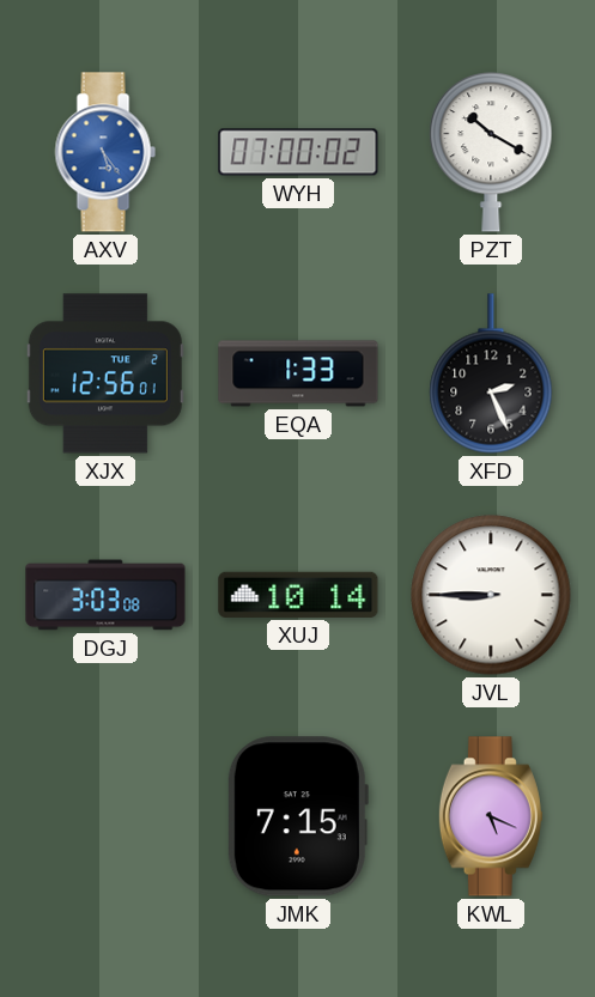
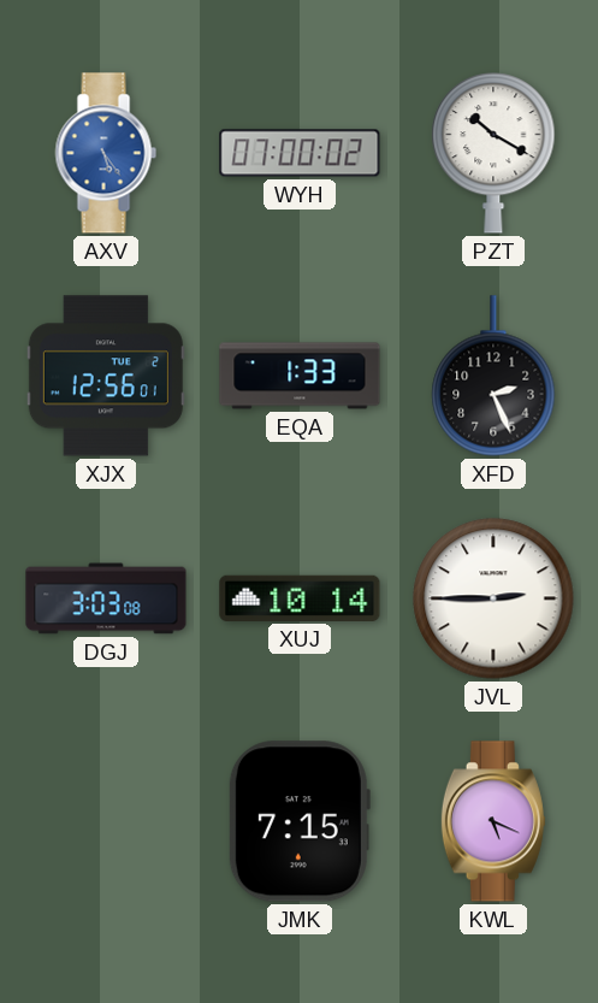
JVL: 8:45 -> 2:45 (493, 598)
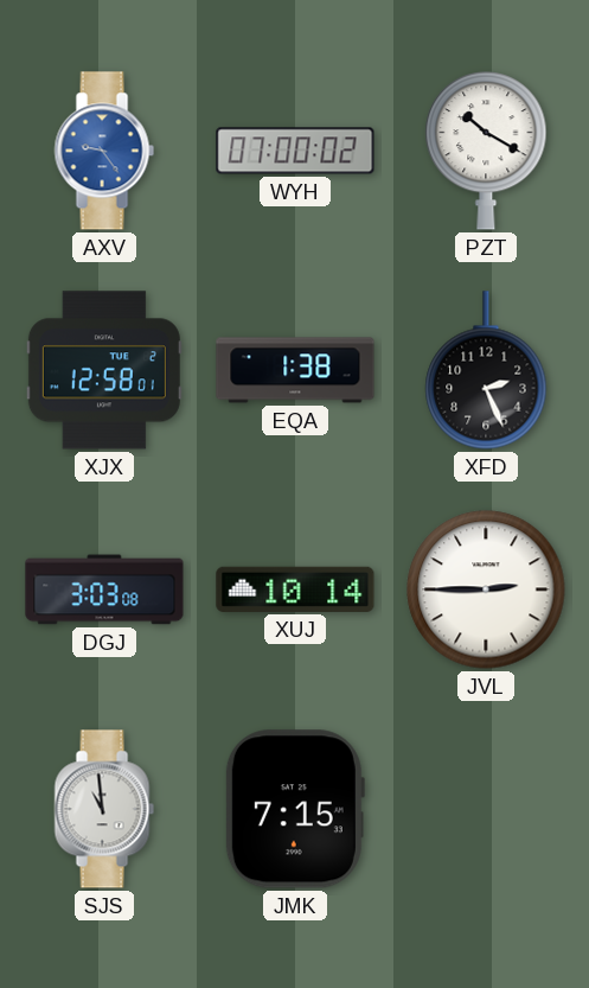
AXV: 5:24 -> 9:24 (104, 151)
XJX: 12:56 -> 12:58 (104, 370)
EQA: 1:33 -> 1:38 (295, 370)
SJS: none -> 10:59 (104, 809)
KWL: 5:19 -> none (493, 821)
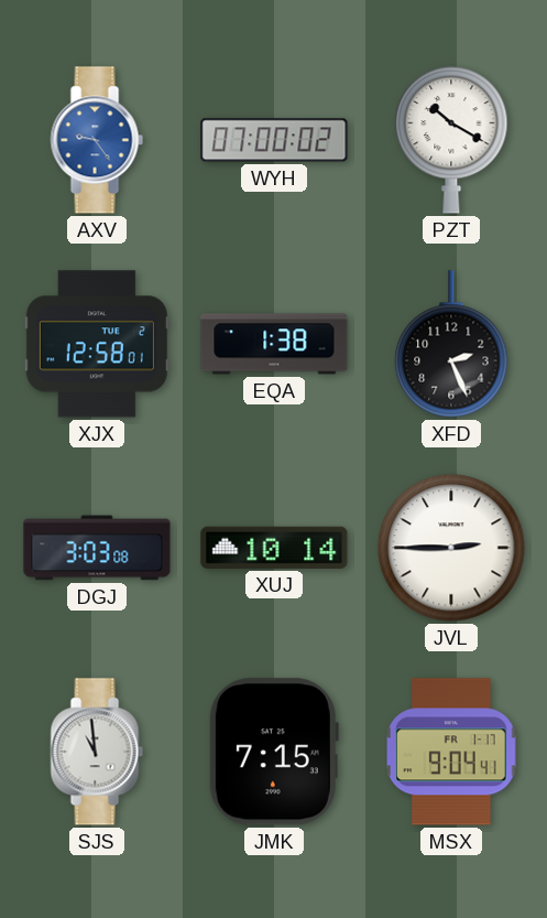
MSX: none -> 9:04 (452, 752)
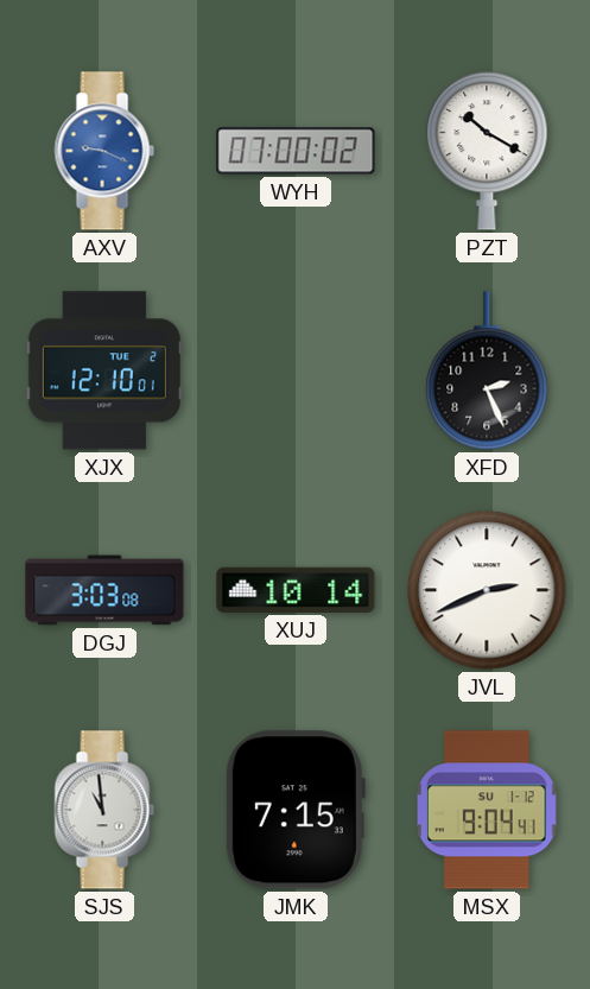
AXV: 9:24 -> 9:19 (104, 151)
XJX: 12:58 -> 12:10 (104, 370)
EQA: 1:38 -> none (274, 344)
JVL: 2:45 -> 2:41 (487, 590)
MSX date: FR 1-17 -> SU 1-12 (488, 810)
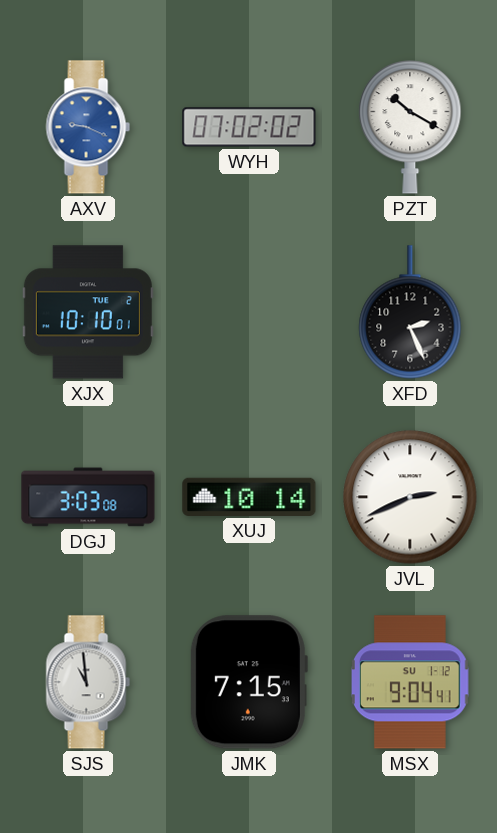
WYH: 07:00 -> 07:02 (249, 127)
XJX: 12:10 -> 10:10 (88, 312)
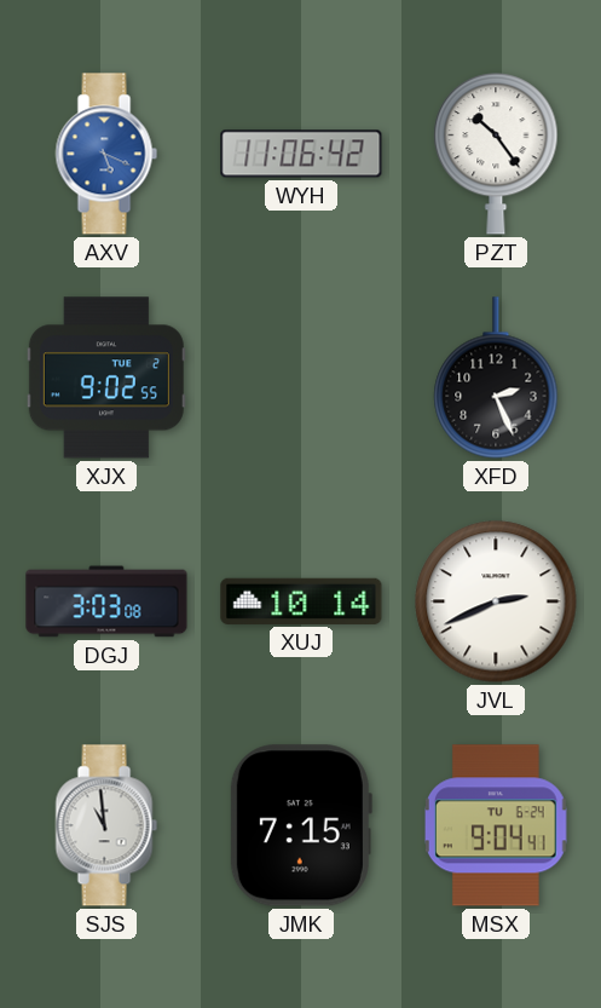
AXV: 9:19 -> 5:19 (106, 154)
WYH: 07:02 -> 11:06 (301, 154)
PZT: 10:20 -> 10:24 (496, 154)
XJX: 10:10 -> 9:02 (106, 378)
MSX date: SU 1-12 -> TU 6-24 (497, 825)
